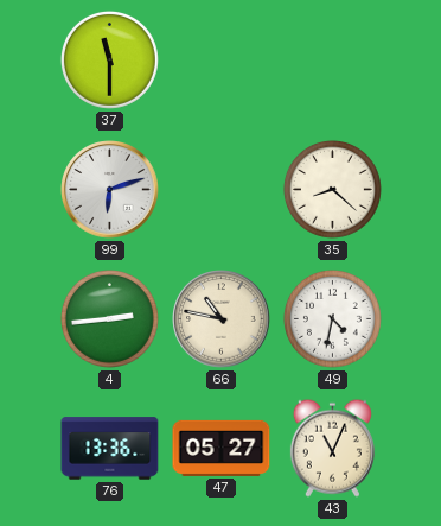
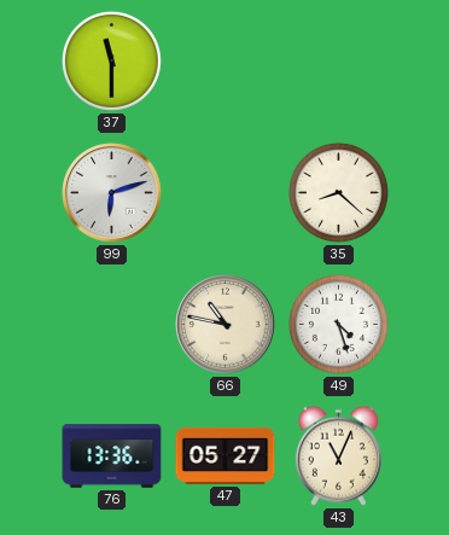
4: 2:44 -> none (109, 318)
49: 4:32 -> 4:27 (338, 324)
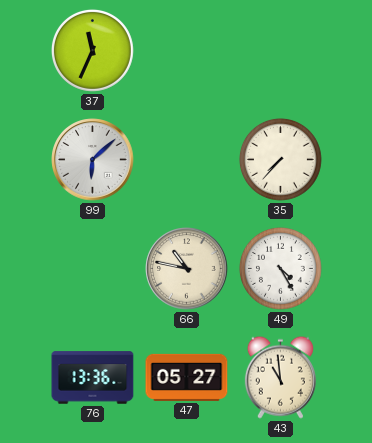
37: 11:30 -> 11:34 (92, 50)
99: 6:12 -> 6:08 (93, 160)
35: 8:22 -> 7:37 (280, 159)
49: 4:27 -> 4:25 (280, 268)
43: 11:04 -> 10:59 (280, 377)
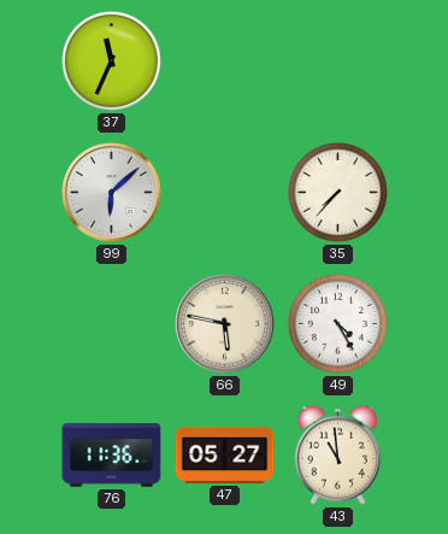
66: 10:47 -> 5:47 (225, 324)
76: 13:36 -> 11:36 (112, 456)
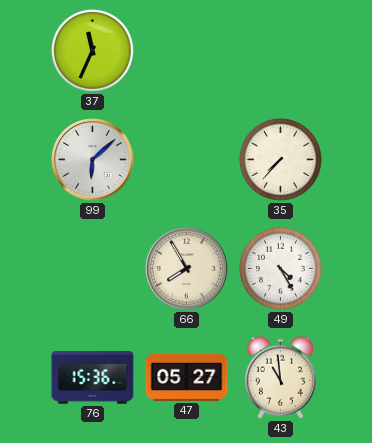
66: 5:47 -> 7:55 (187, 269)
76: 11:36 -> 15:36 (93, 378)
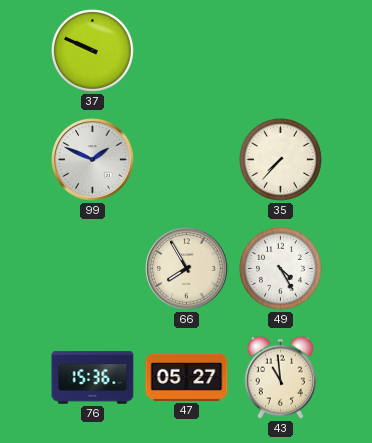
37: 11:34 -> 9:49 (92, 50)
99: 6:08 -> 1:49 (93, 160)
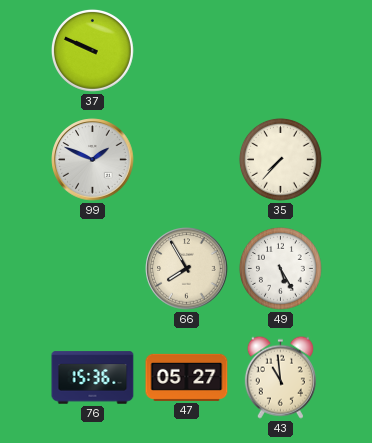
49: 4:25 -> 5:25 (280, 268)
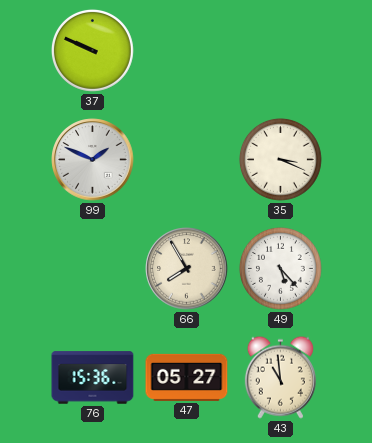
35: 7:37 -> 3:19 (280, 159)
49: 5:25 -> 5:23 (280, 268)
